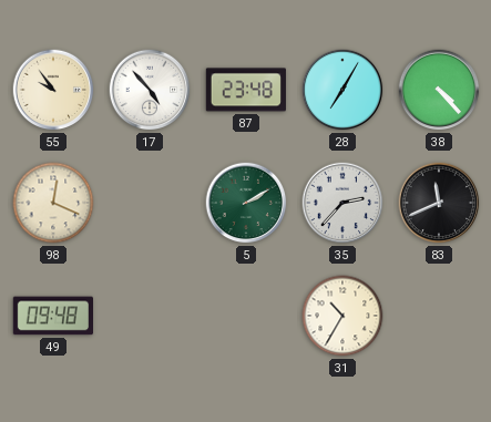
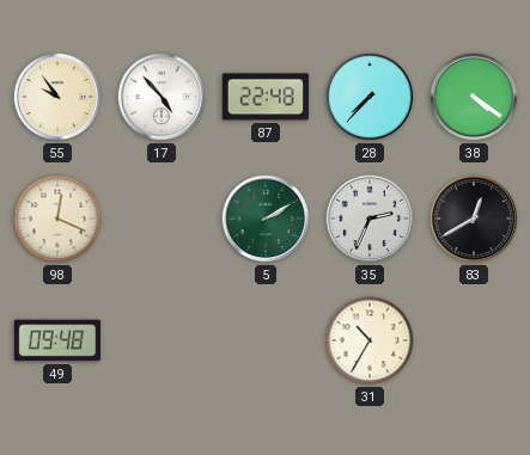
87: 23:48 -> 22:48 (266, 97)
28: 7:05 -> 7:37 (370, 97)
38: 4:23 -> 4:21 (474, 97)
35: 2:37 -> 2:34 (370, 219)
83: 11:41 -> 12:40 (474, 219)
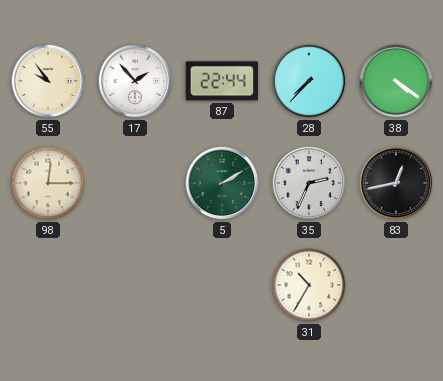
17: 4:53 -> 1:53 (135, 81)
87: 22:48 -> 22:44 (222, 81)
98: 12:19 -> 12:15 (48, 183)
83: 12:40 -> 12:43 (396, 183)
49: 09:48 -> none (56, 340)
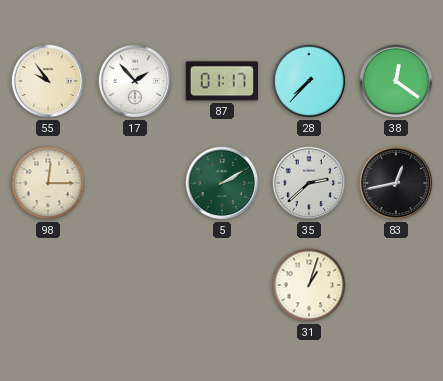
87: 22:44 -> 01:17 (222, 81)
38: 4:21 -> 12:21 (396, 81)
35: 2:34 -> 2:38 (309, 183)
31: 10:35 -> 1:03 (309, 285)
